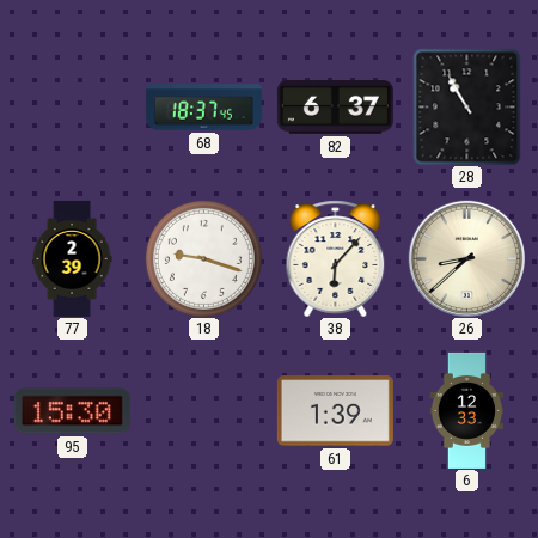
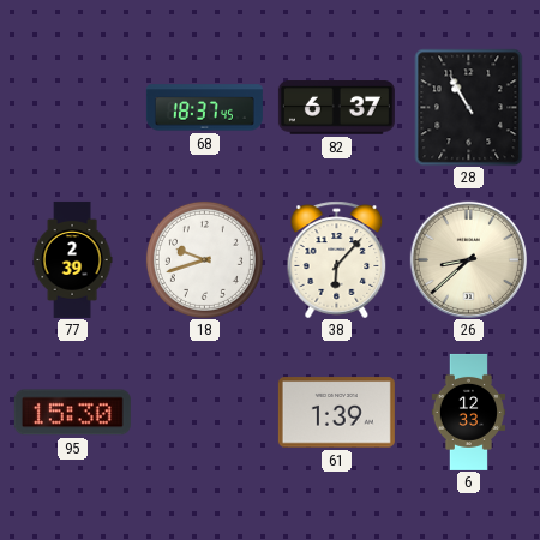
18: 9:18 -> 9:42 (204, 259)
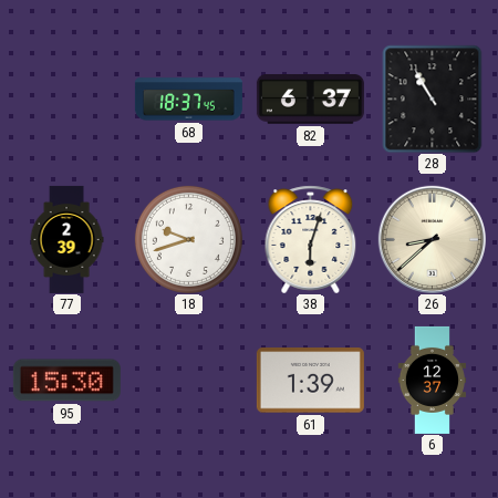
38: 6:07 -> 6:03 (311, 239)
6: 12:33 -> 12:37 (432, 380)
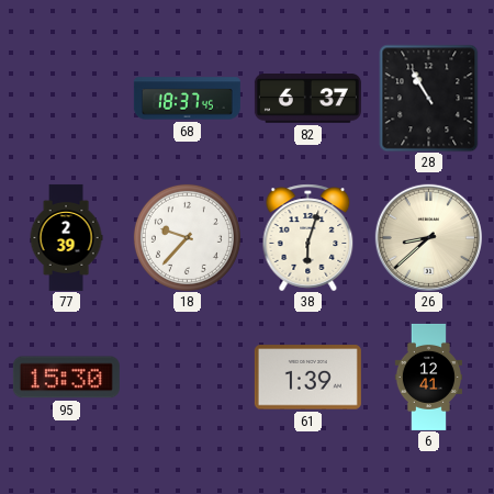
18: 9:42 -> 9:37 (187, 237)
6: 12:37 -> 12:41 (428, 377)
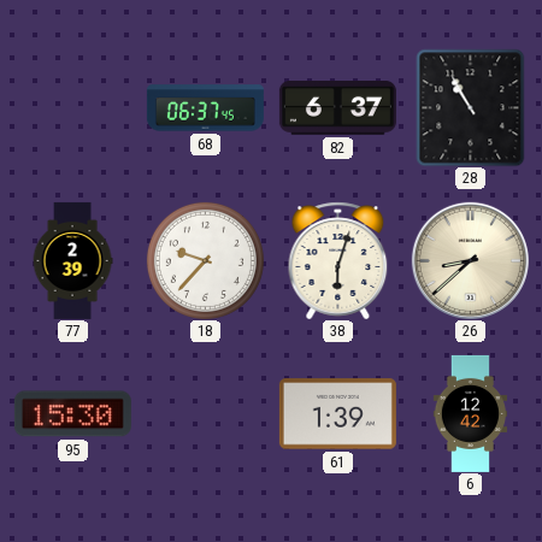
68: 18:37 -> 06:37 (205, 108)
6: 12:41 -> 12:42 (470, 413)
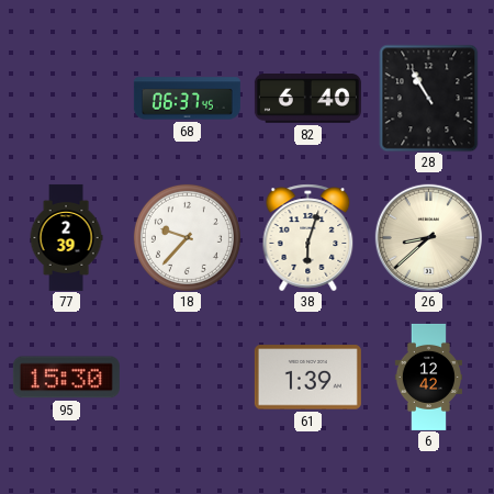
82: 6:37 -> 6:40 (307, 99)
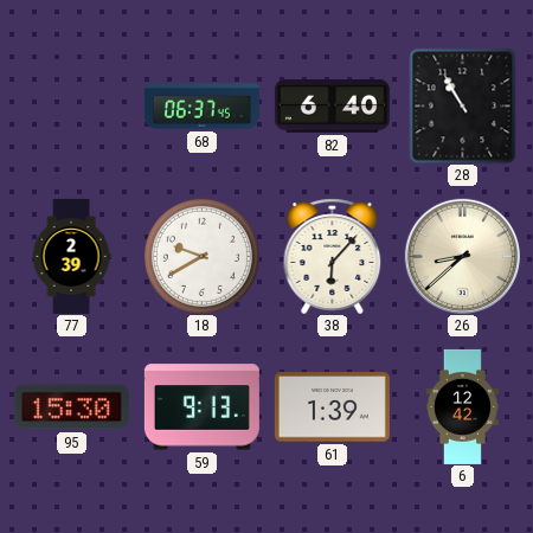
18: 9:37 -> 9:40 (201, 256)
38: 6:03 -> 6:07 (333, 256)
59: none -> 9:13 (201, 407)
